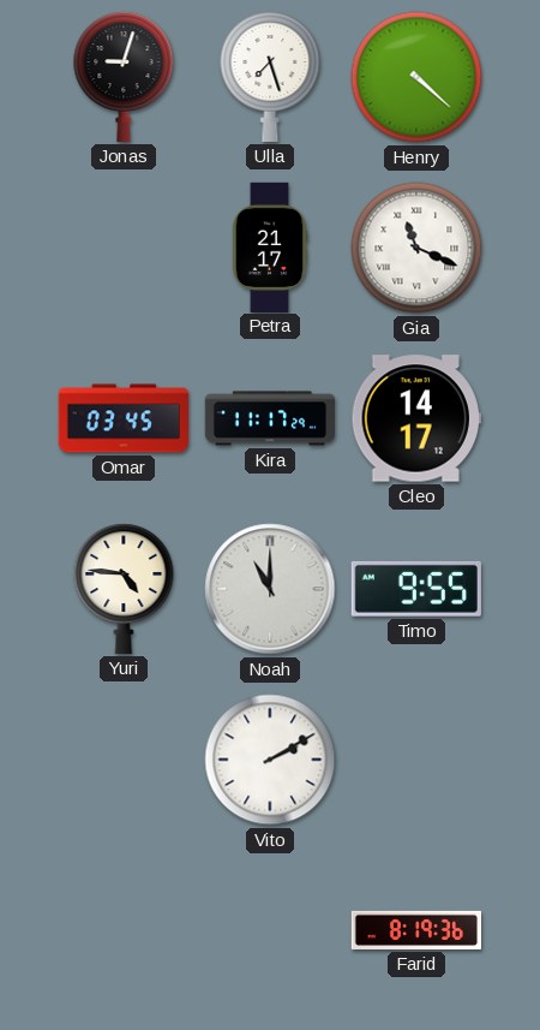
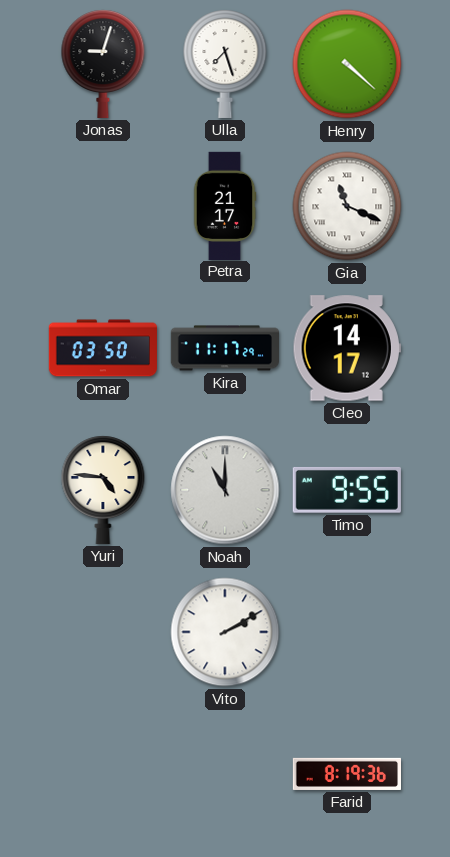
Omar: 03:45 -> 03:50 (103, 348)
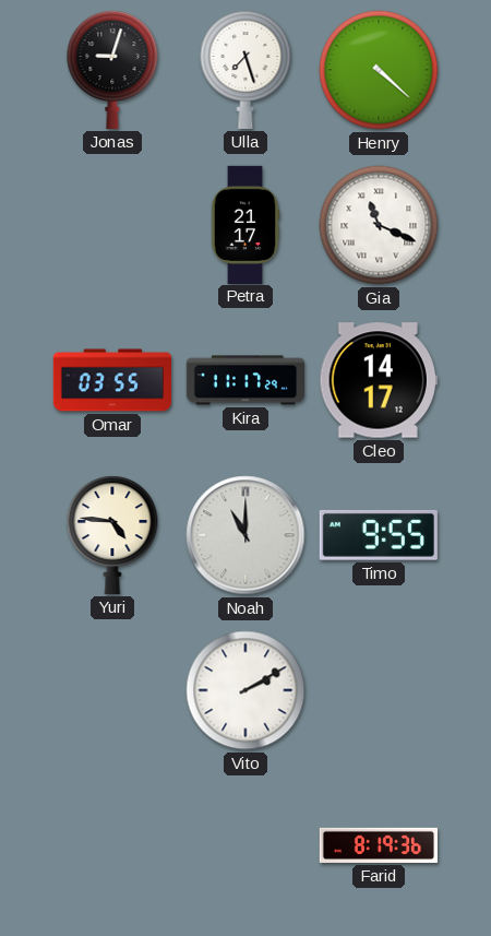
Omar: 03:50 -> 03:55 (112, 380)
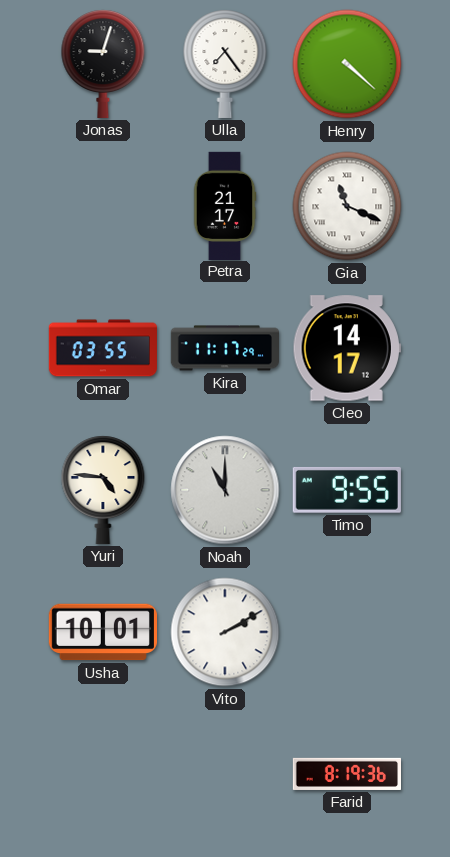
Ulla: 7:27 -> 7:24 (225, 64)
Usha: none -> 10:01 (102, 632)
